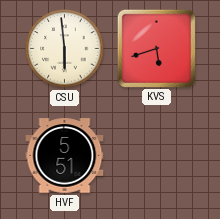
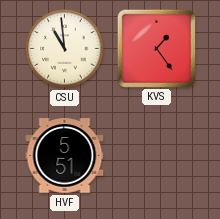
CSU: 5:59 -> 10:59 (65, 49)
KVS: 5:42 -> 1:24 (156, 48)
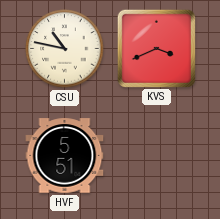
CSU: 10:59 -> 10:47 (65, 49)
KVS: 1:24 -> 3:41 (156, 48)
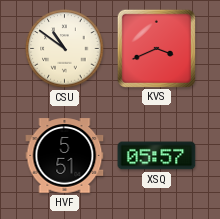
CSU: 10:47 -> 10:51 (65, 49)
XSQ: none -> 05:57 (157, 156)
